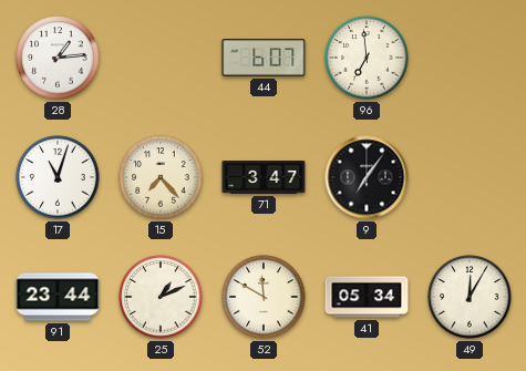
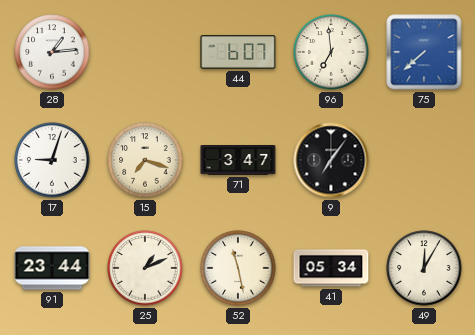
75: none -> 7:38 (424, 52)
17: 11:03 -> 9:03 (52, 160)
15: 7:23 -> 7:18 (145, 160)
52: 11:50 -> 11:28 (238, 268)
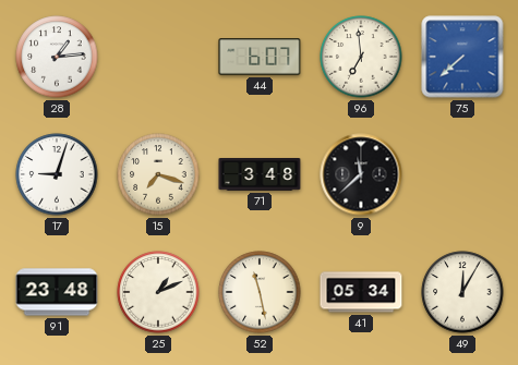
71: 3:47 -> 3:48 (260, 175)
9: 7:06 -> 11:38 (361, 174)
91: 23:44 -> 23:48 (57, 292)
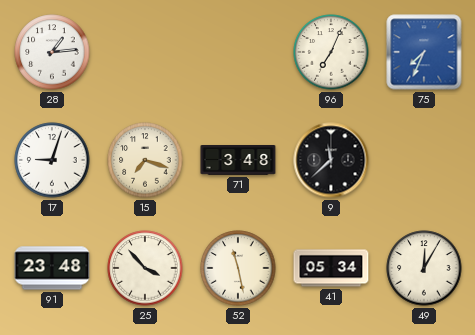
44: 6:07 -> none (260, 57)
96: 6:59 -> 7:04 (331, 52)
75: 7:38 -> 7:34 (424, 52)
25: 1:11 -> 3:53 (145, 268)
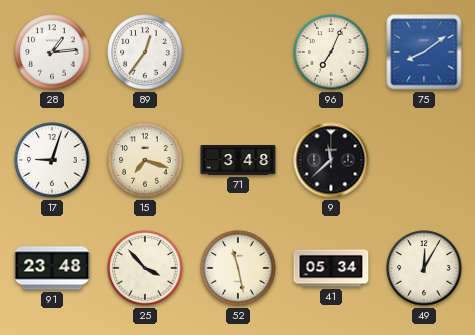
89: none -> 12:36 (145, 52)
75: 7:34 -> 8:09 (424, 52)
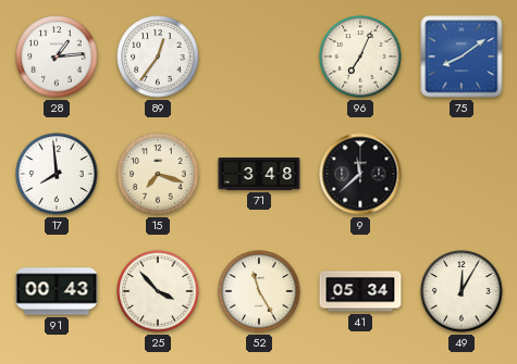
17: 9:03 -> 7:59 (57, 174)
91: 23:48 -> 00:43 (57, 291)
52: 11:28 -> 11:25 (259, 291)
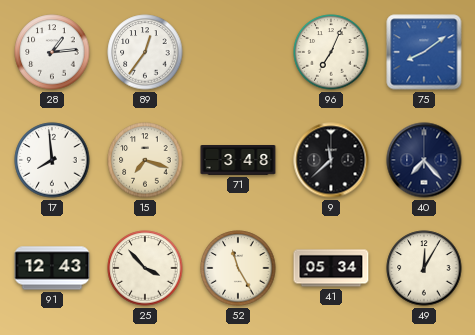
40: none -> 7:23 (424, 160)
91: 00:43 -> 12:43 (52, 268)
